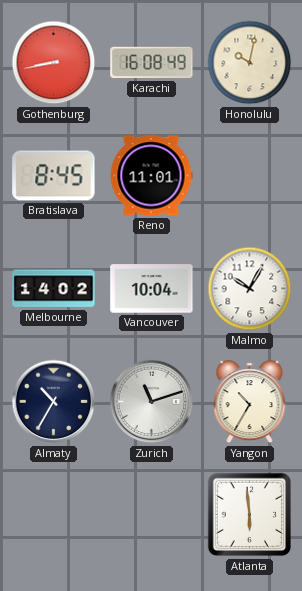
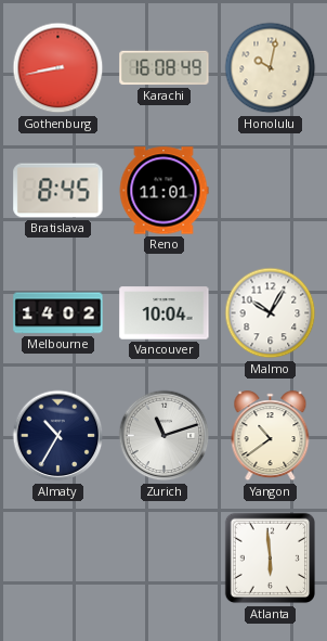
Yangon: 10:35 -> 10:39 (271, 436)
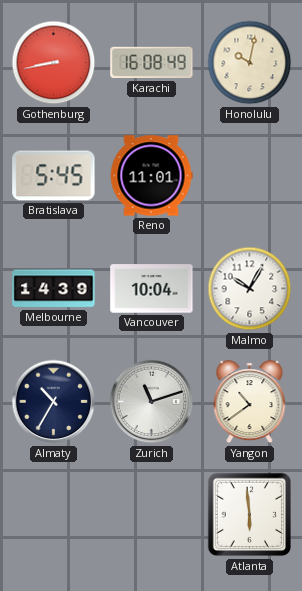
Bratislava: 8:45 -> 5:45 (54, 176)
Melbourne: 14:02 -> 14:39 (54, 289)
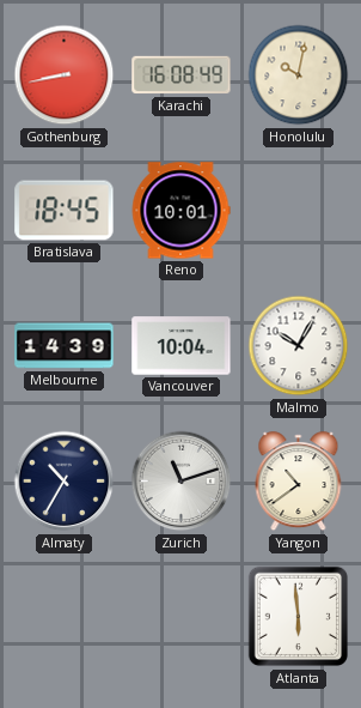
Bratislava: 5:45 -> 18:45 (65, 211)
Reno: 11:01 -> 10:01 (180, 211)
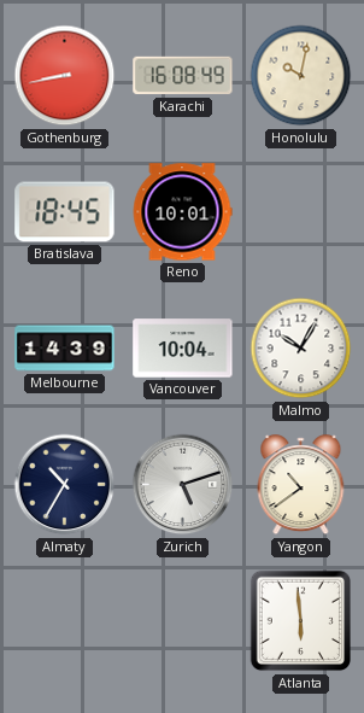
Zurich: 11:12 -> 5:12 (183, 485)
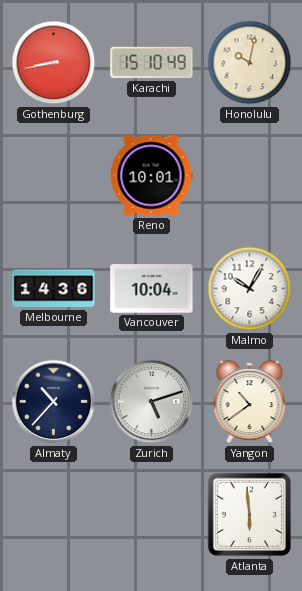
Karachi: 16:08 -> 15:10 (152, 63)
Bratislava: 18:45 -> none (65, 212)
Melbourne: 14:39 -> 14:36 (54, 289)
Almaty: 10:35 -> 10:37 (54, 402)
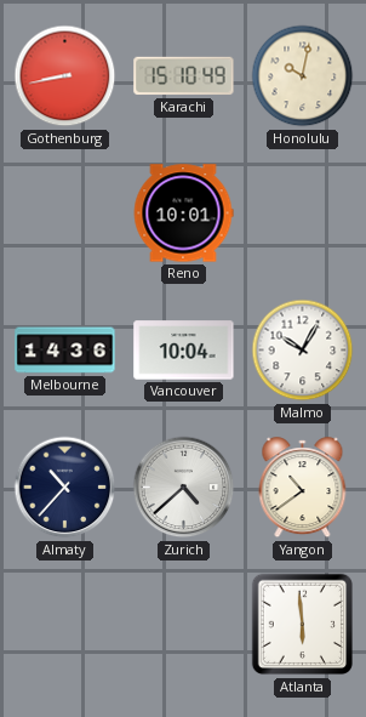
Zurich: 5:12 -> 4:38 (184, 488)
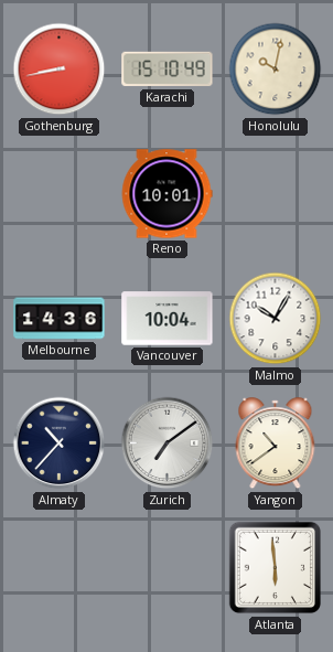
Zurich: 4:38 -> 7:09 (168, 443)
